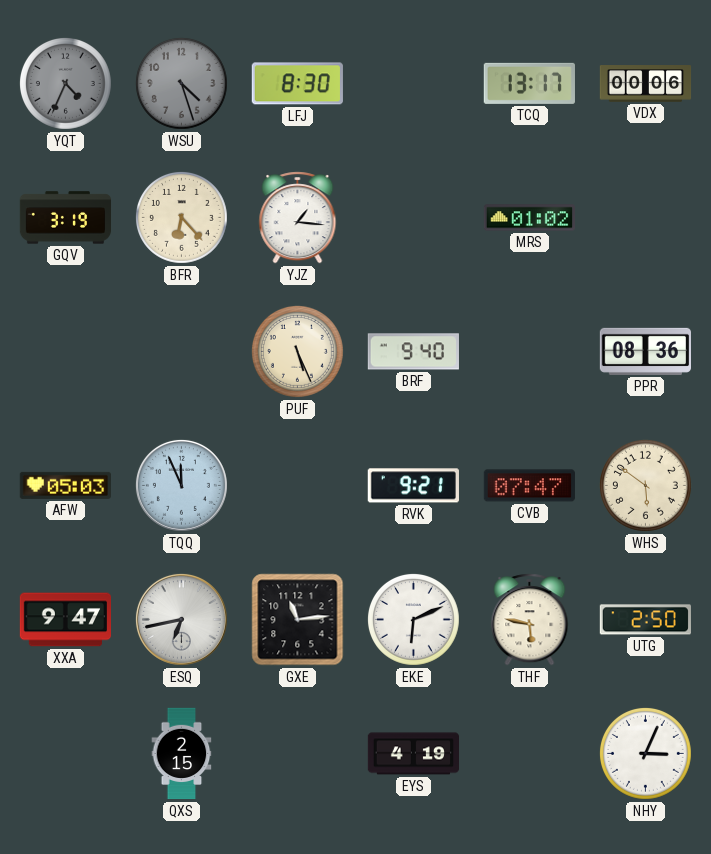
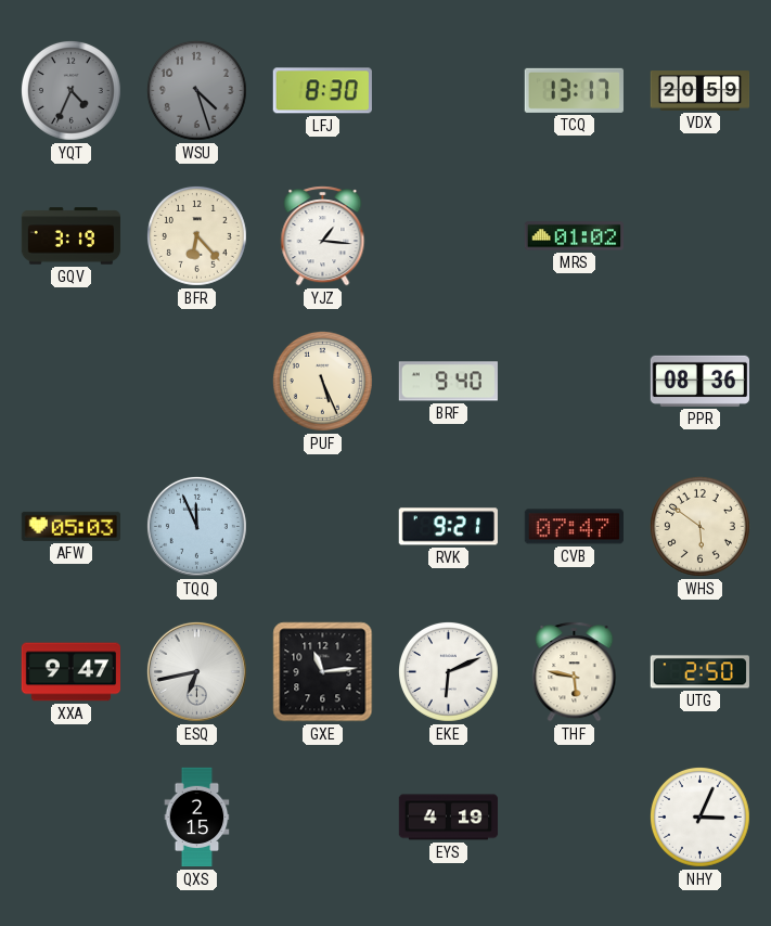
VDX: 00:06 -> 20:59 (701, 91)
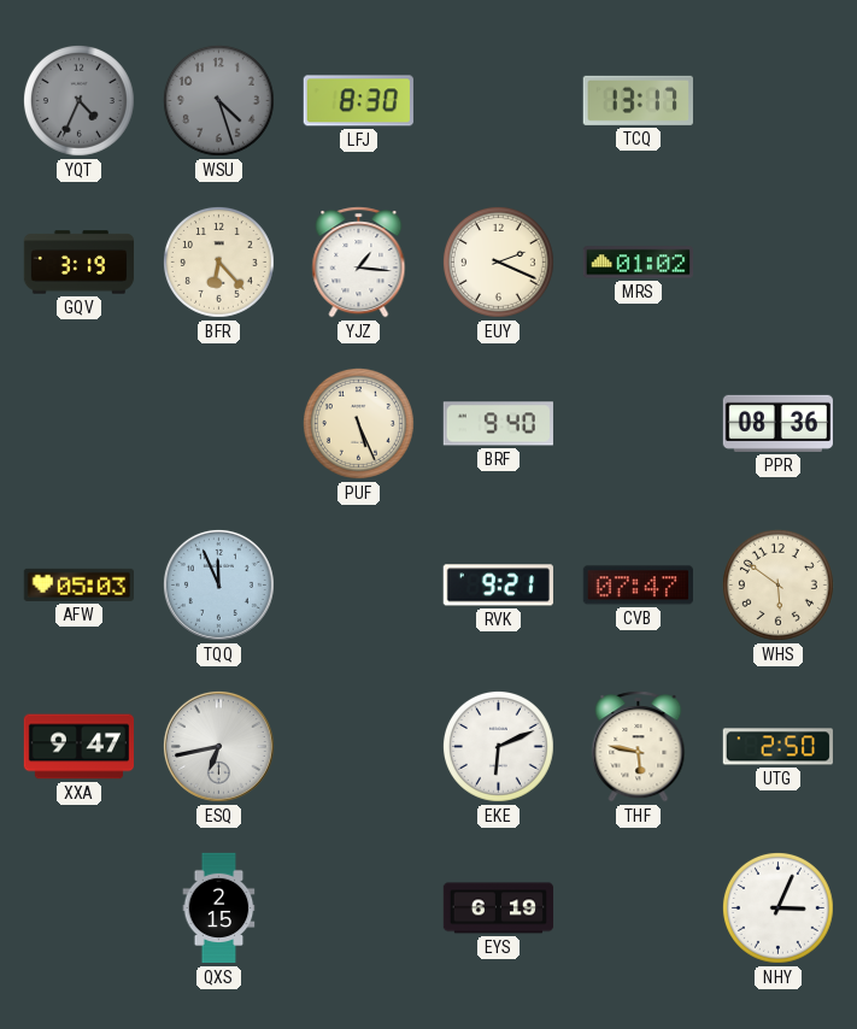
VDX: 20:59 -> none (701, 91)
EUY: none -> 2:19 (498, 261)
GXE: 11:14 -> none (323, 672)
EYS: 4:19 -> 6:19 (499, 909)
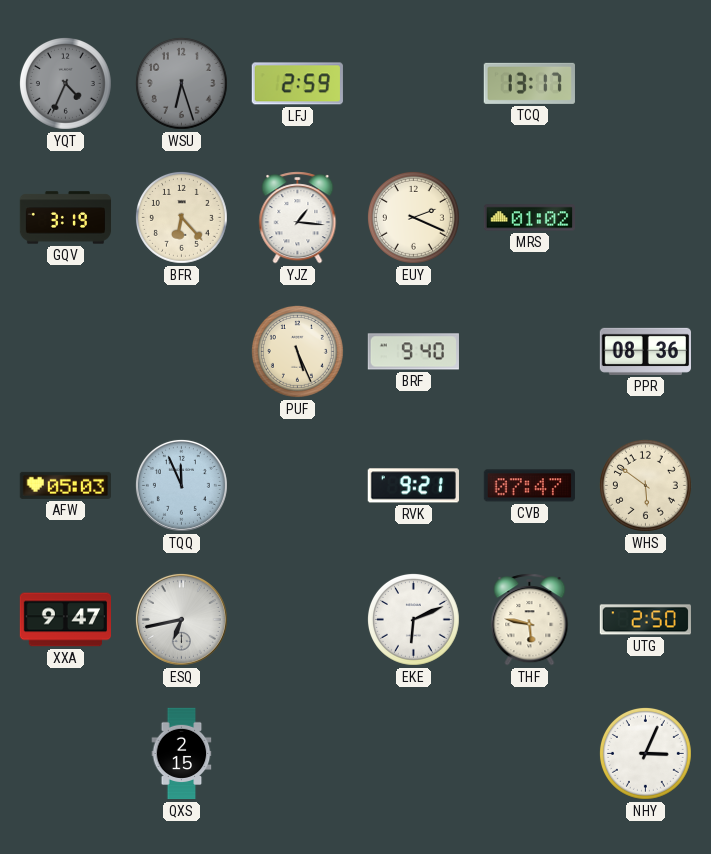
WSU: 4:27 -> 6:27 (181, 83)
LFJ: 8:30 -> 2:59 (297, 84)
EYS: 6:19 -> none (499, 909)
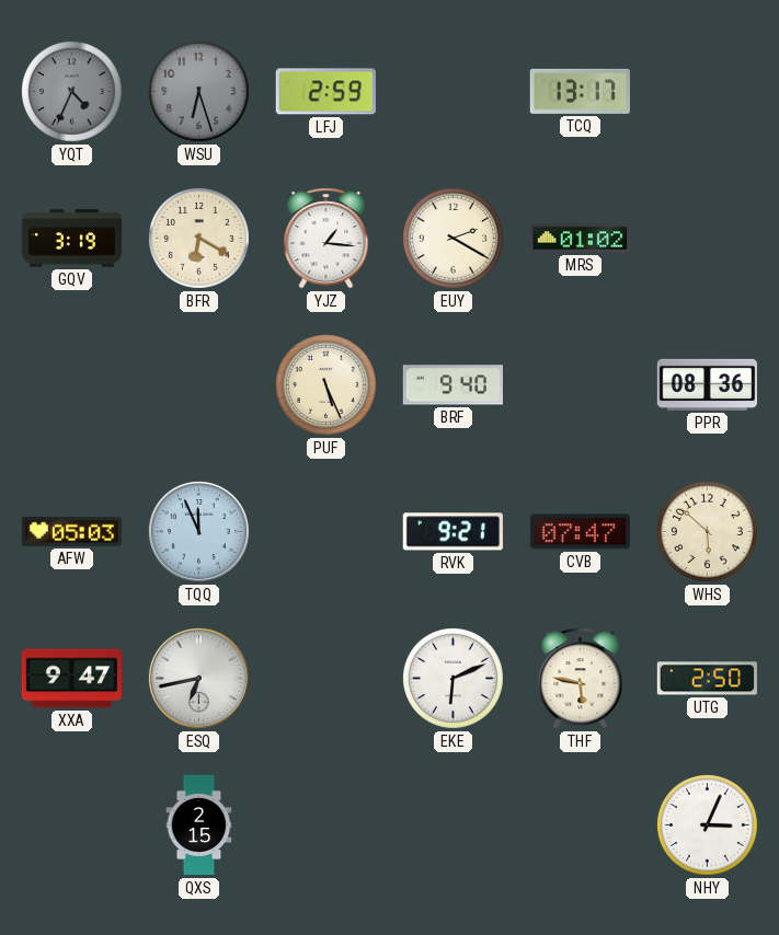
BFR: 6:23 -> 6:20 (198, 238)
EUY: 2:19 -> 2:20 (452, 238)
WHS: 5:51 -> 5:52 (707, 531)
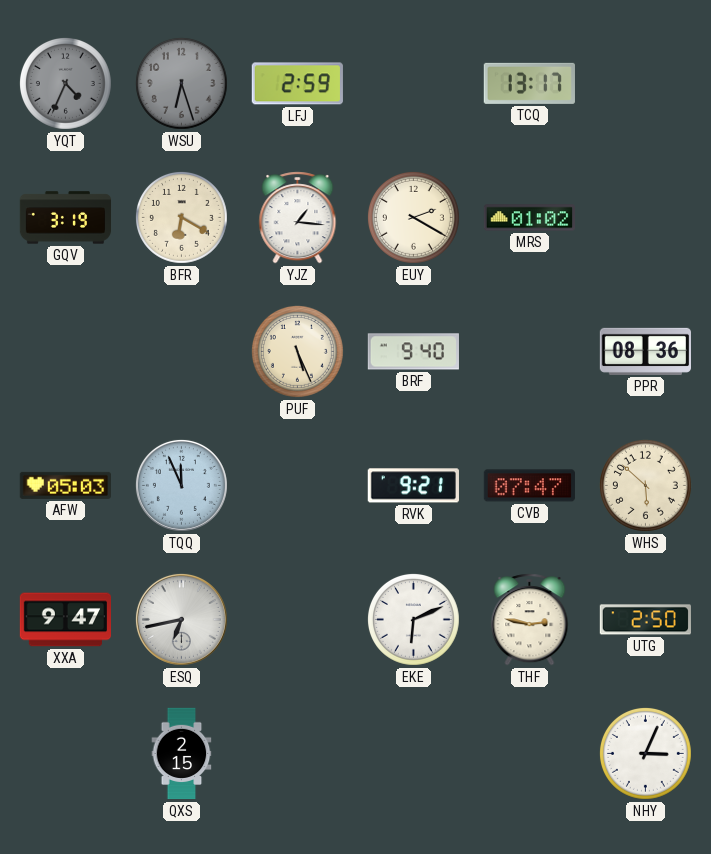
THF: 5:47 -> 2:47 (530, 620)
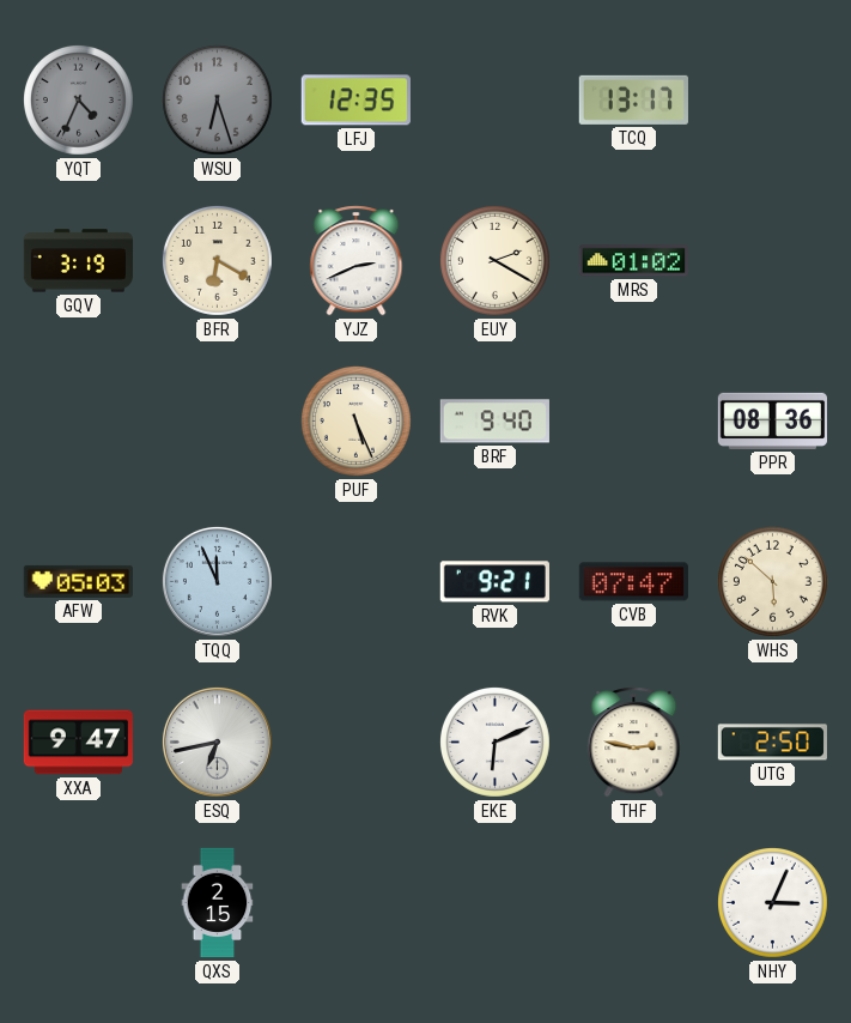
LFJ: 2:59 -> 12:35 (355, 101)
YJZ: 1:16 -> 2:41 (357, 261)
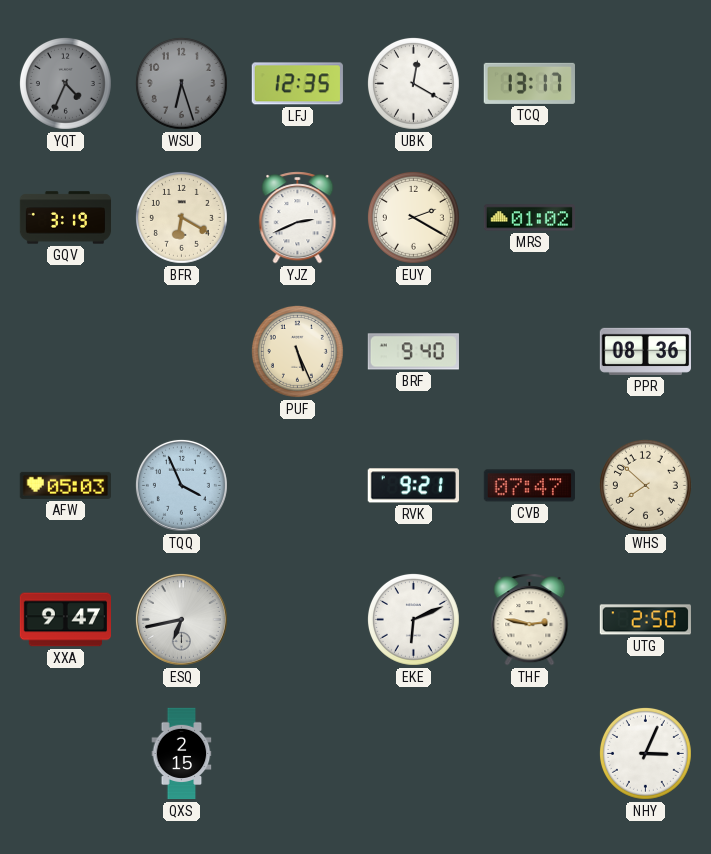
UBK: none -> 12:20 (413, 83)
TQQ: 11:56 -> 3:56 (181, 485)
WHS: 5:52 -> 7:52 (645, 485)
